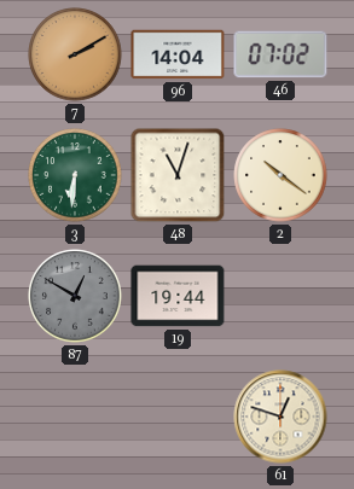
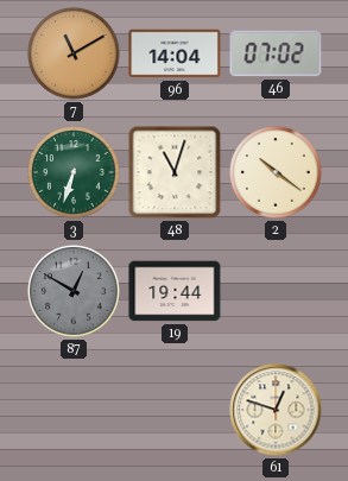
7: 2:10 -> 11:10 (74, 53)
3: 6:31 -> 6:33 (74, 172)
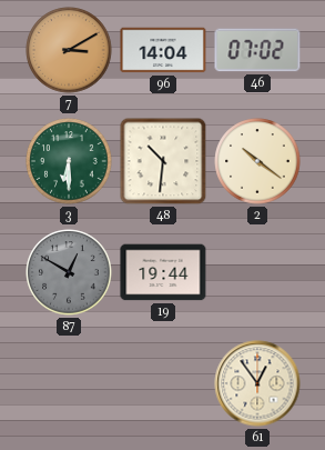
7: 11:10 -> 3:10 (69, 50)
3: 6:33 -> 6:30 (69, 161)
48: 11:03 -> 10:31 (163, 161)
61: 12:48 -> 12:54 (257, 383)
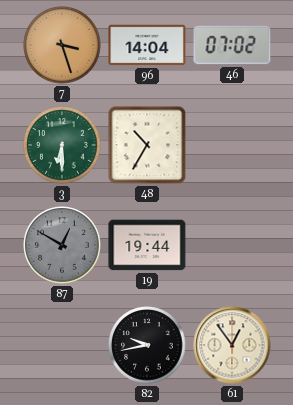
7: 3:10 -> 3:27 (62, 45)
48: 10:31 -> 10:35 (147, 145)
2: 10:21 -> none (257, 161)
82: none -> 9:43 (147, 345)
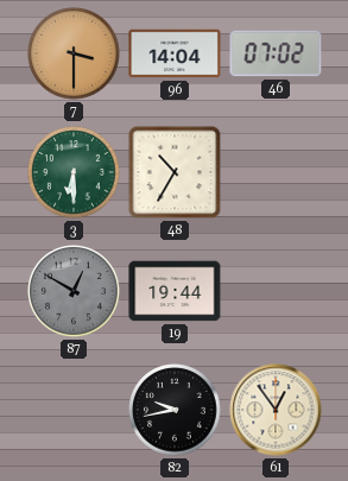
7: 3:27 -> 3:30 (74, 53)
